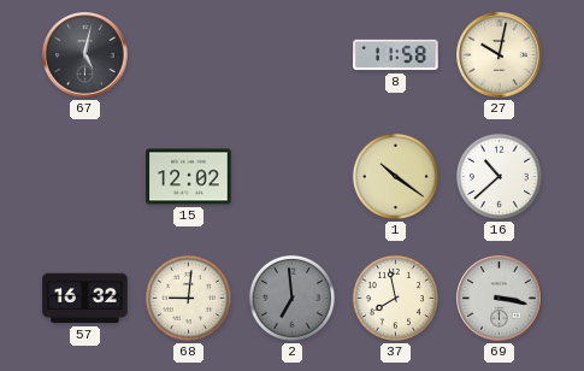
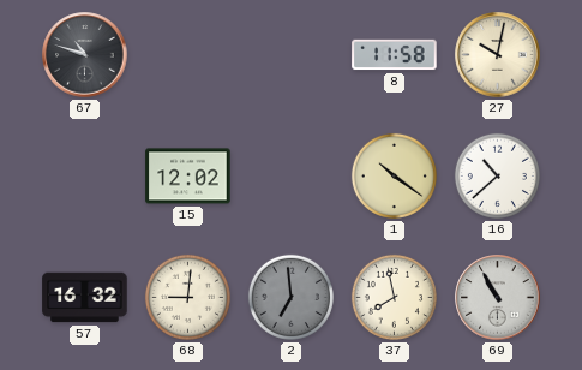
67: 5:02 -> 10:48 (85, 55)
69: 3:17 -> 10:55 (498, 298)
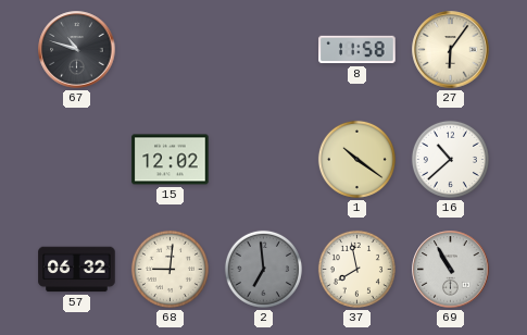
27: 10:02 -> 6:06 (451, 50)
57: 16:32 -> 06:32 (77, 270)
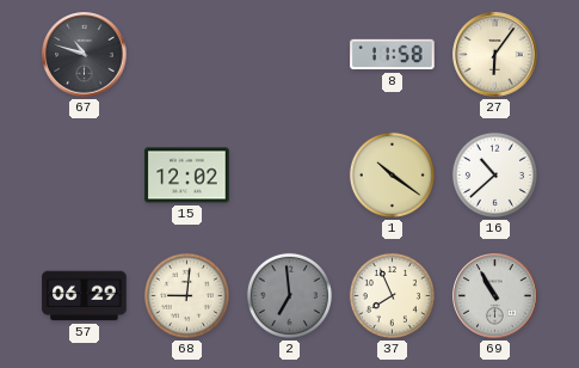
57: 06:32 -> 06:29 (85, 296)
37: 7:58 -> 7:56 (392, 295)
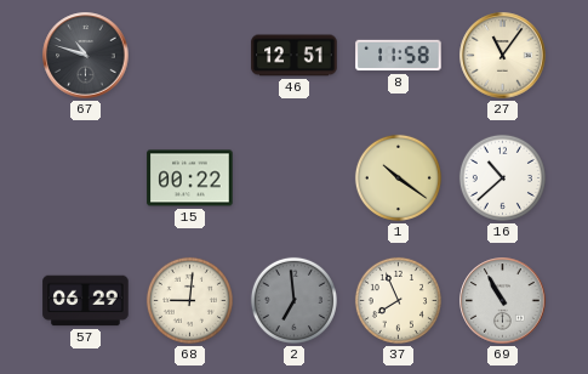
46: none -> 12:51 (295, 56)
27: 6:06 -> 11:06 (503, 56)
15: 12:02 -> 00:22 (190, 178)
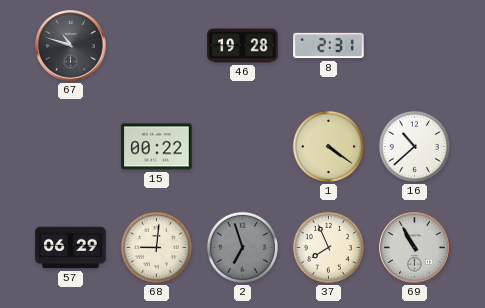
46: 12:51 -> 19:28 (243, 46)
8: 11:58 -> 2:31 (329, 46)
27: 11:06 -> none (503, 56)
1: 10:21 -> 4:21 (328, 146)
2: 6:59 -> 6:57 (242, 247)
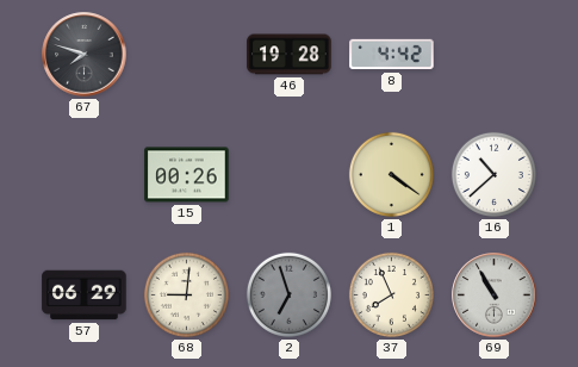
67: 10:48 -> 7:48 (85, 55)
8: 2:31 -> 4:42 (392, 55)
15: 00:22 -> 00:26 (187, 175)
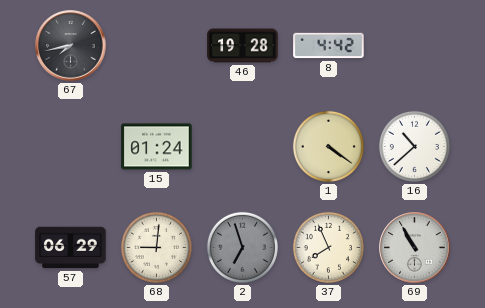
67: 7:48 -> 7:43 (71, 46)
15: 00:26 -> 01:24 (157, 147)
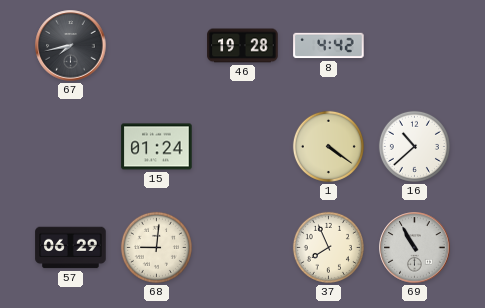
2: 6:57 -> none (242, 247)
